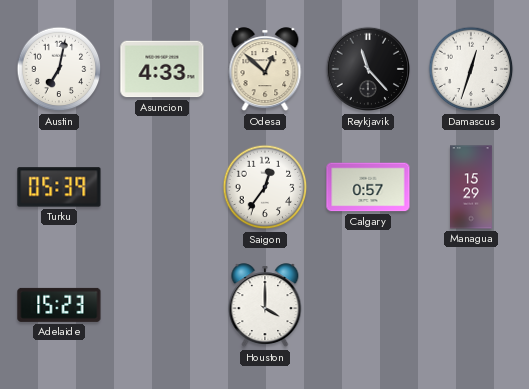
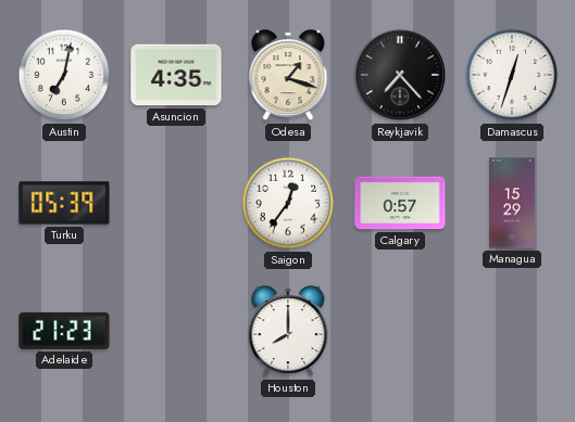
Asuncion: 4:33 -> 4:35 (176, 75)
Odesa: 12:52 -> 1:18 (288, 76)
Reykjavik: 11:23 -> 7:23 (400, 75)
Adelaide: 15:23 -> 21:23 (64, 331)
Houston: 4:00 -> 8:00 (288, 332)
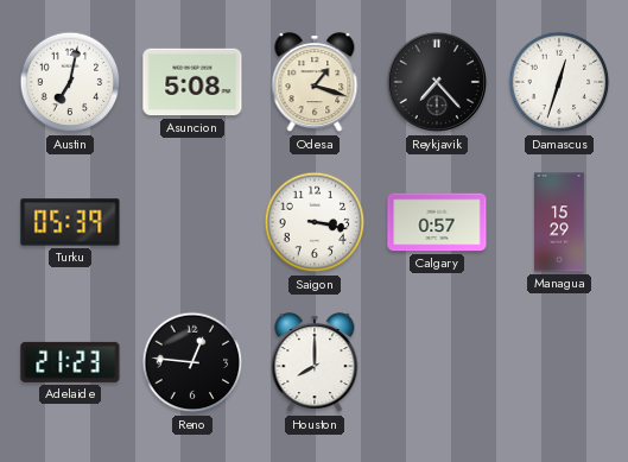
Asuncion: 4:35 -> 5:08 (192, 82)
Saigon: 12:36 -> 3:17 (315, 222)
Reno: none -> 12:46 (192, 362)
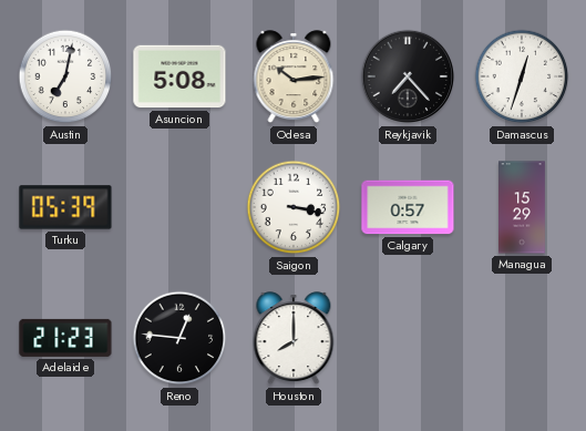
Odesa: 1:18 -> 10:14 (294, 78)
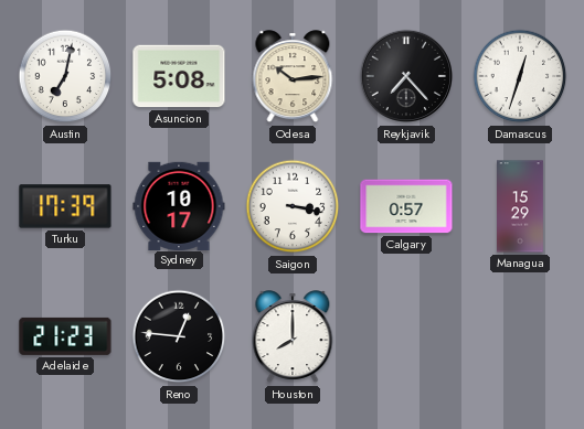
Turku: 05:39 -> 17:39 (65, 206)
Sydney: none -> 10:17 (179, 205)
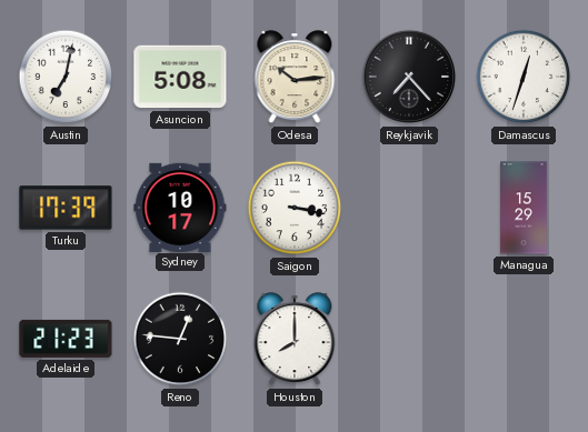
Calgary: 0:57 -> none (406, 206)
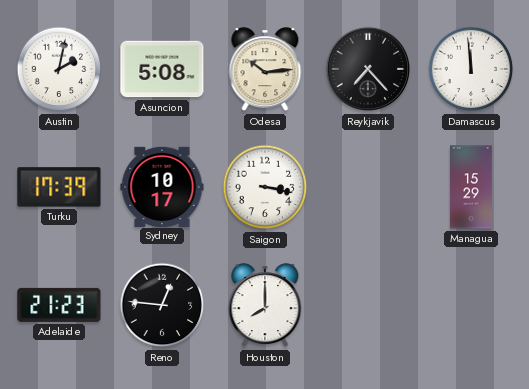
Austin: 7:02 -> 2:02 (59, 69)
Damascus: 12:33 -> 11:59 (471, 69)
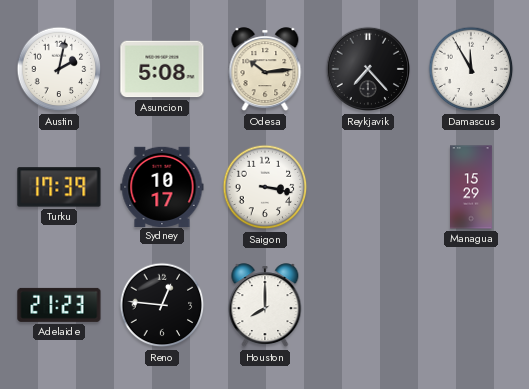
Damascus: 11:59 -> 11:55 (471, 69)
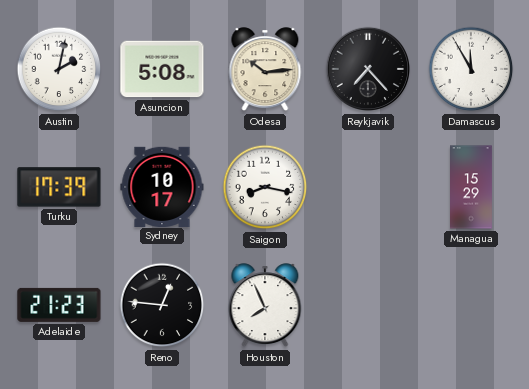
Saigon: 3:17 -> 8:17 (265, 187)
Houston: 8:00 -> 7:56 (265, 306)
